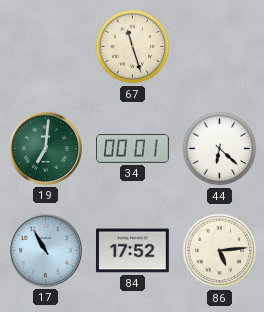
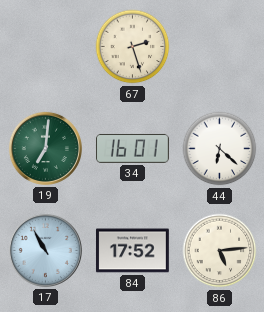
67: 11:27 -> 2:27 (133, 47)
34: 00:01 -> 16:01 (132, 148)
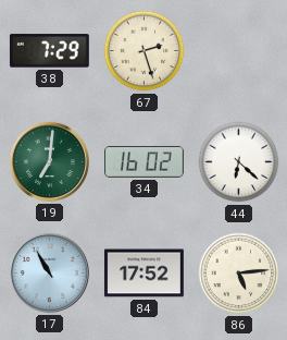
38: none -> 7:29 (49, 51)
34: 16:01 -> 16:02 (143, 161)
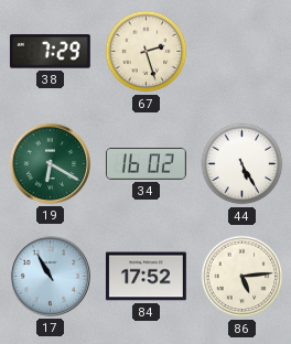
19: 7:01 -> 6:20 (50, 163)
44: 6:22 -> 5:25 (242, 164)
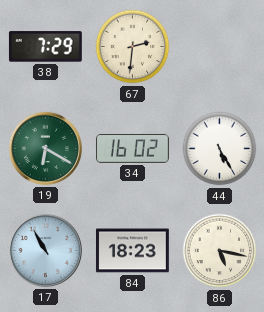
67: 2:27 -> 2:31 (133, 47)
84: 17:52 -> 18:23 (132, 251)
86: 5:14 -> 5:17 (220, 251)
